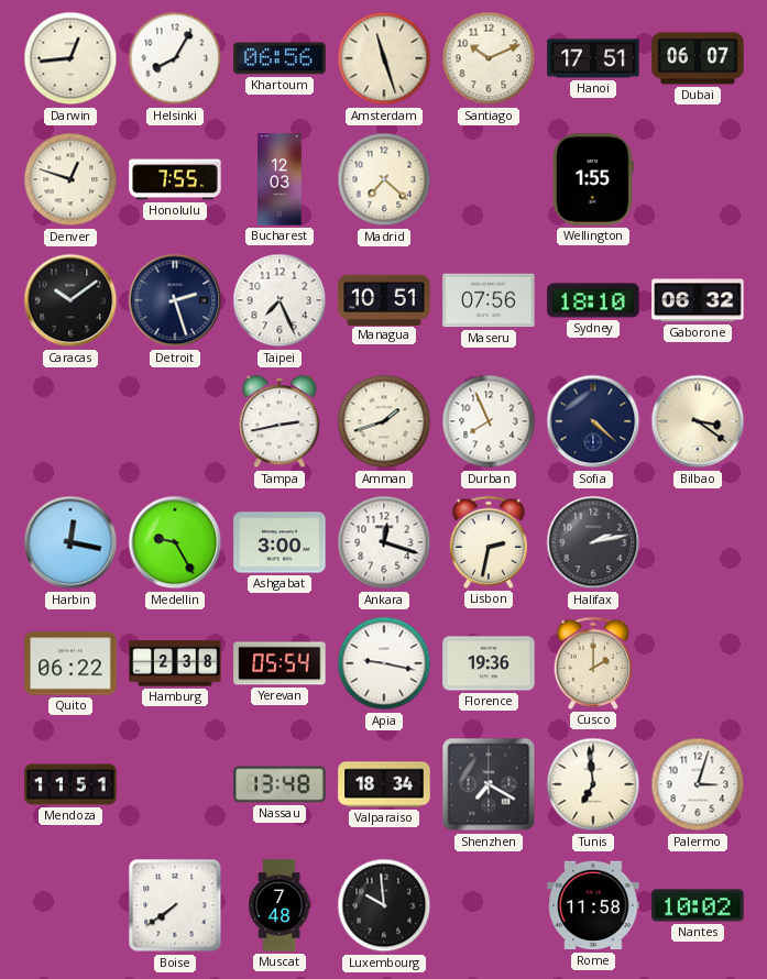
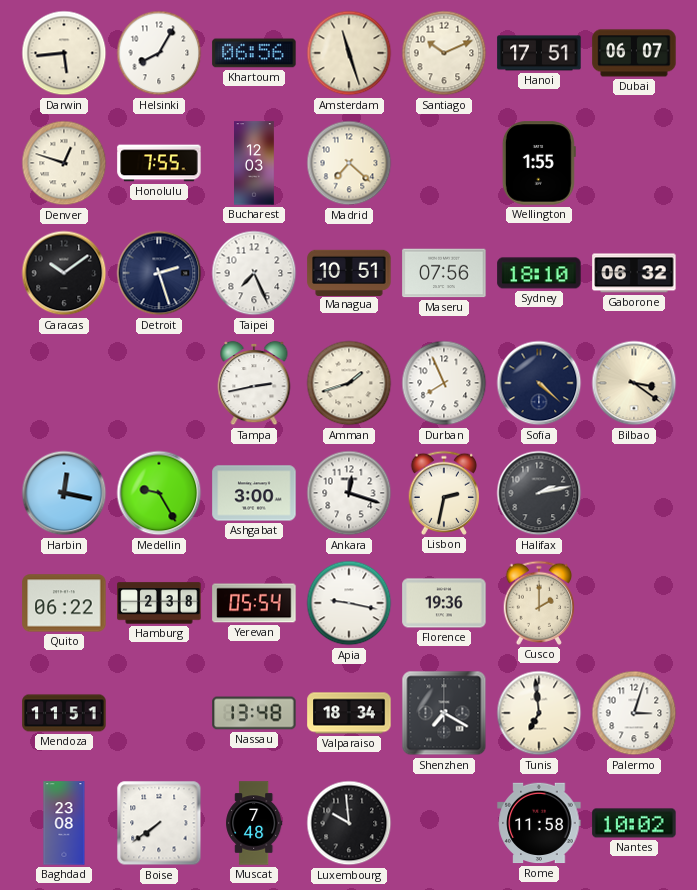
Darwin: 12:44 -> 5:44 (64, 53)
Baghdad: none -> 23:08 (64, 823)
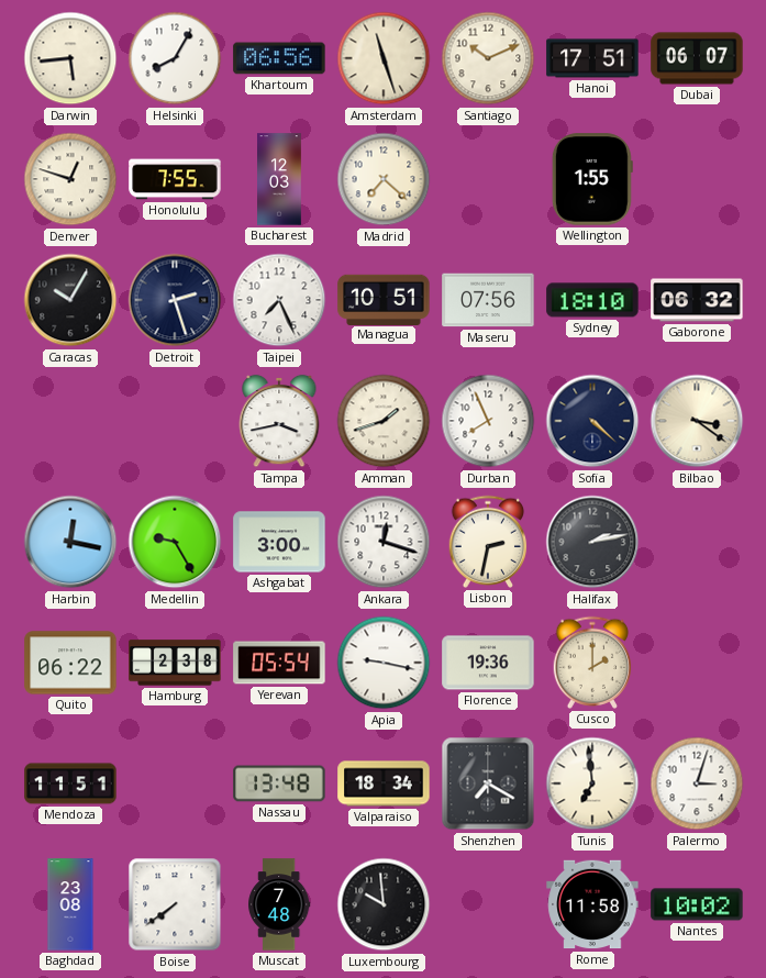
Caracas: 10:09 -> 10:05 (70, 300)
Tampa: 2:43 -> 3:43 (279, 421)
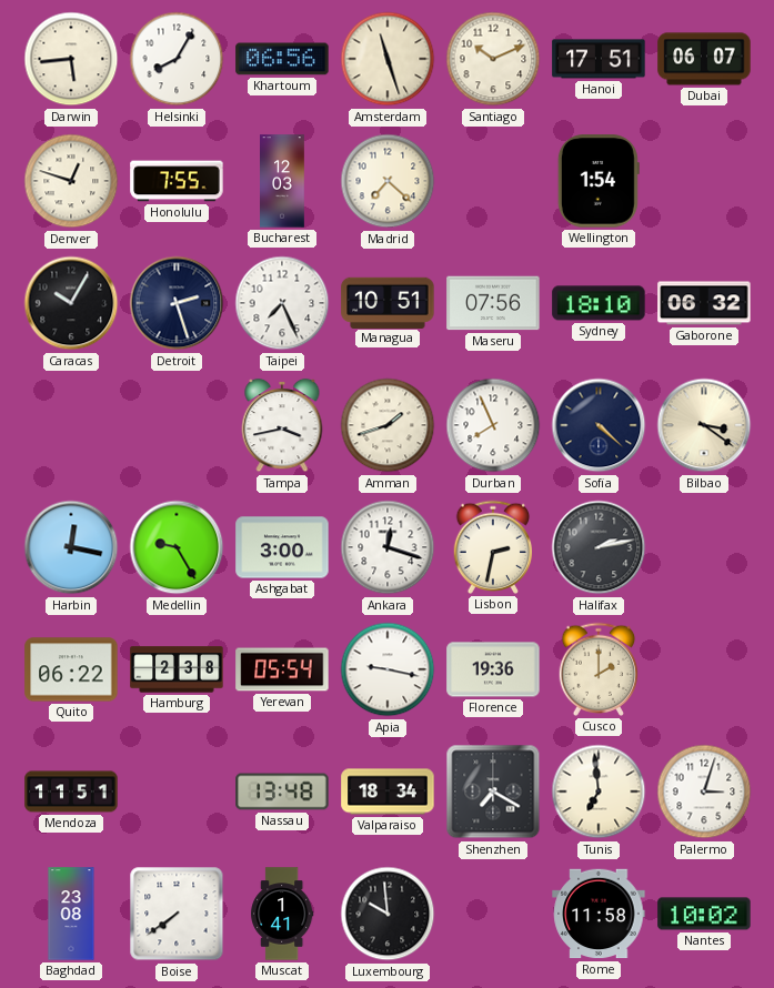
Wellington: 1:55 -> 1:54 (599, 181)
Muscat: 7:48 -> 1:41 (282, 914)
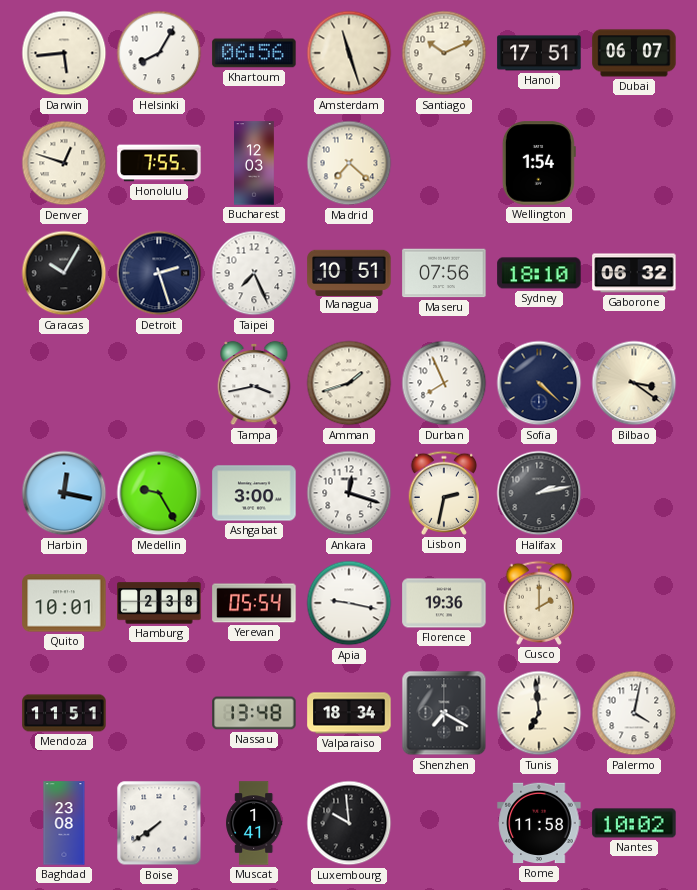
Quito: 06:22 -> 10:01 (64, 603)
Palermo: 3:03 -> 4:02 (634, 713)
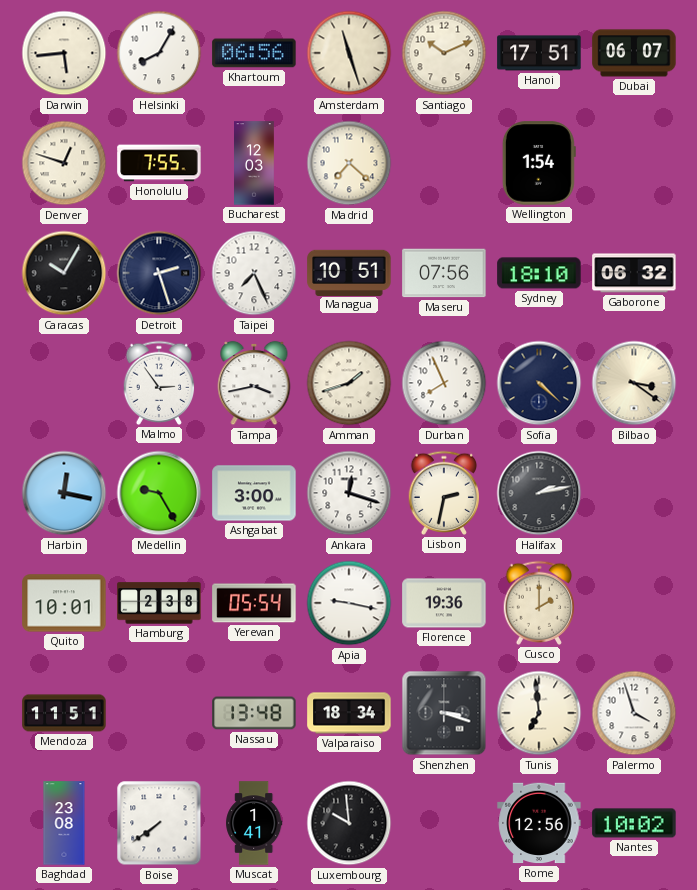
Malmo: none -> 2:54 (159, 383)
Shenzhen: 7:20 -> 3:18 (444, 713)
Palermo: 4:02 -> 3:57 (634, 713)
Rome: 11:58 -> 12:56 (539, 823)
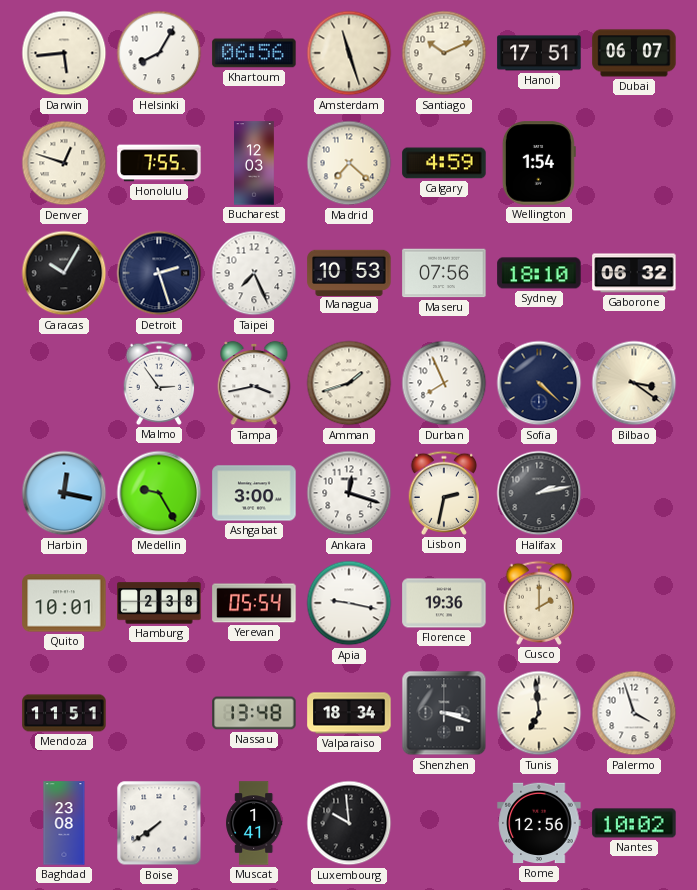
Calgary: none -> 4:59 (444, 163)
Managua: 10:51 -> 10:53 (349, 272)
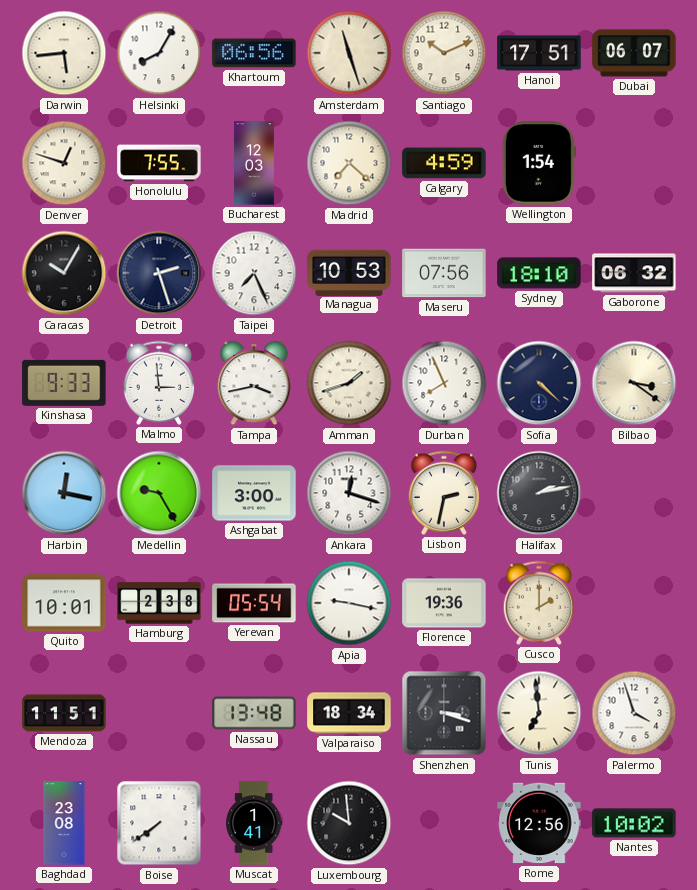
Kinshasa: none -> 9:33 (64, 383)
Malmo: 2:54 -> 2:59 (159, 383)
